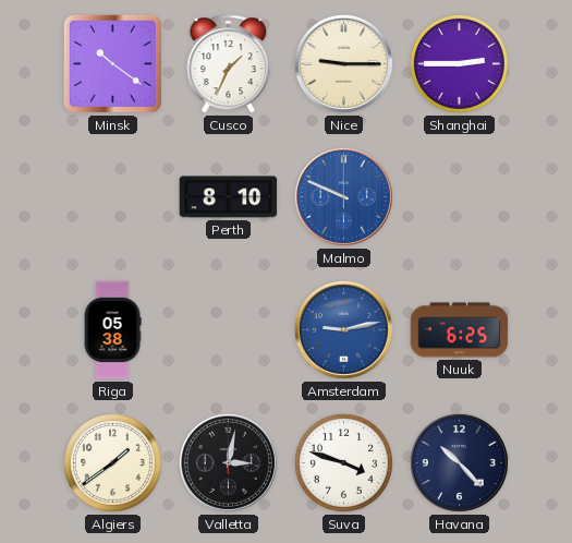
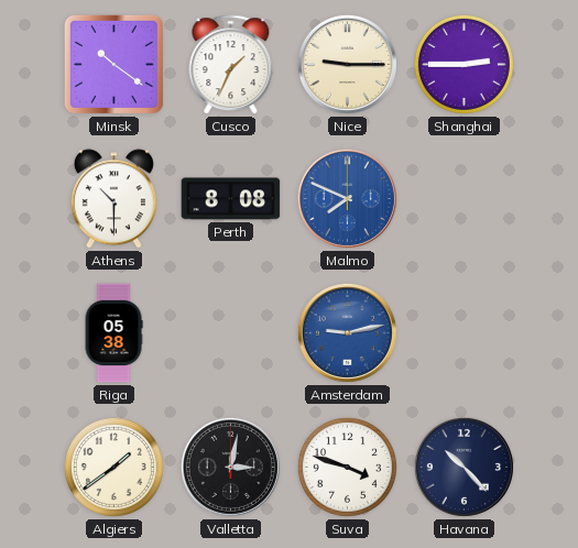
Athens: none -> 10:30 (113, 199)
Perth: 8:10 -> 8:08 (231, 199)
Malmo: 9:49 -> 7:49 (347, 198)
Nuuk: 6:25 -> none (460, 330)
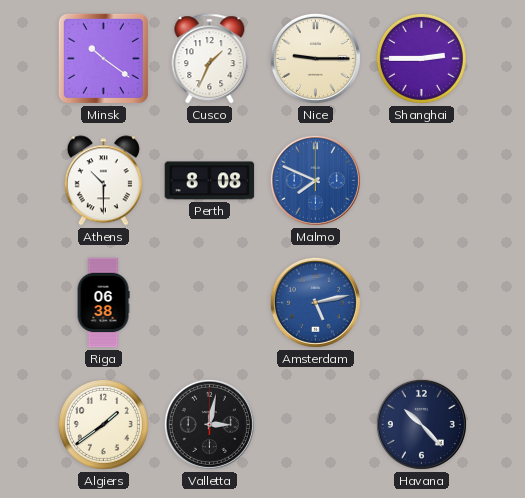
Riga: 05:38 -> 06:38 (103, 303)
Amsterdam: 9:13 -> 5:13 (315, 302)
Suva: 3:48 -> none (347, 467)
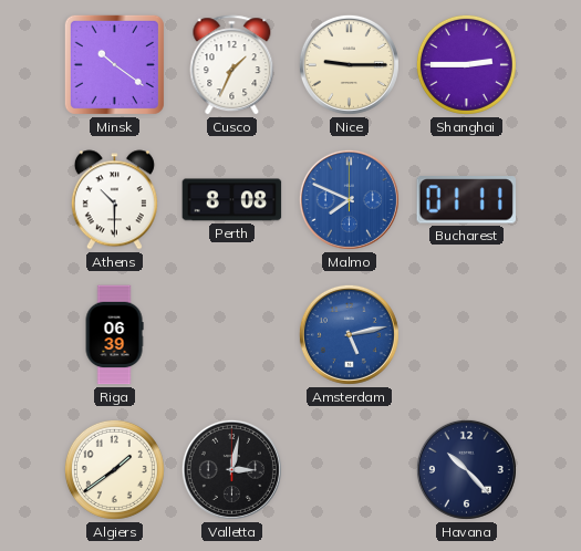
Bucharest: none -> 01:11 (466, 200)
Riga: 06:38 -> 06:39 (114, 335)
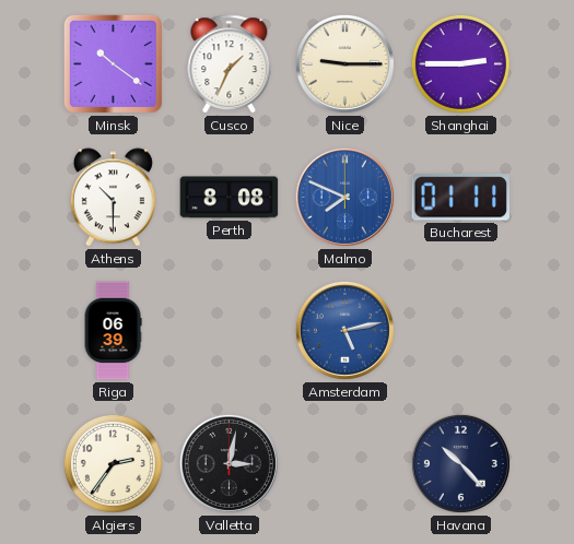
Algiers: 1:39 -> 2:36 (113, 463)
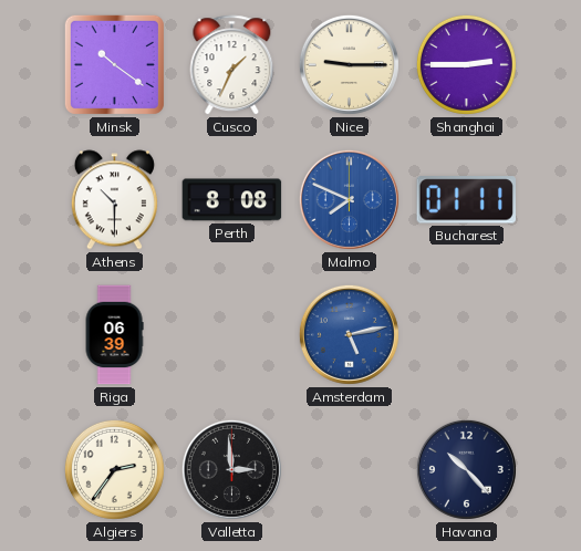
Valletta: 3:02 -> 2:59 (231, 469)
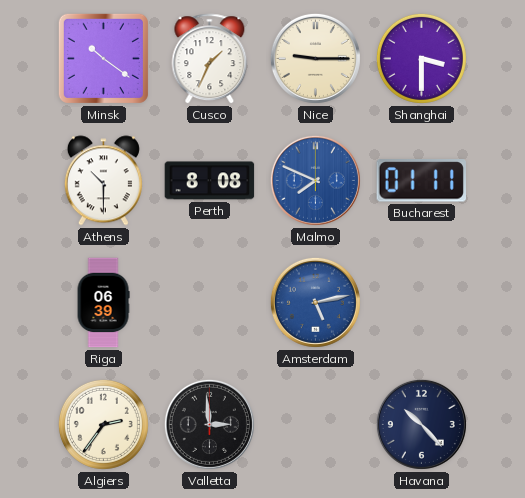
Shanghai: 2:45 -> 3:30 (421, 58)
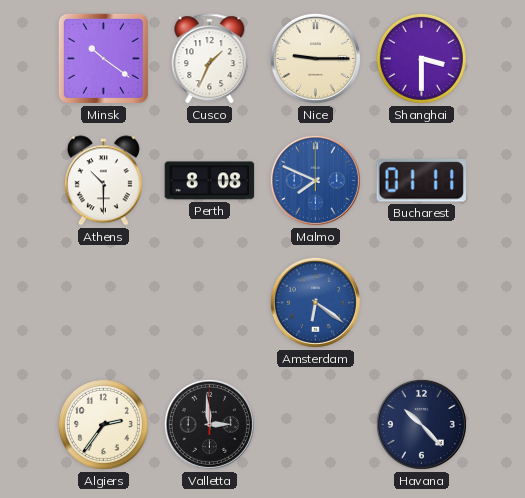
Riga: 06:39 -> none (103, 303)
Amsterdam: 5:13 -> 6:21 (315, 302)
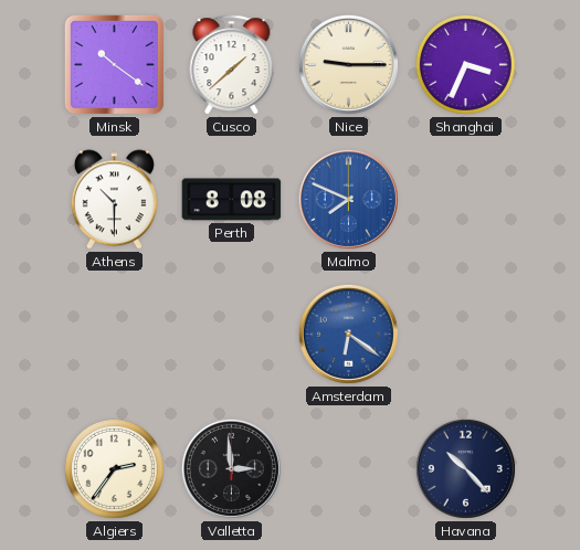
Cusco: 1:34 -> 1:38 (232, 65)
Shanghai: 3:30 -> 3:34 (465, 64)
Bucharest: 01:11 -> none (421, 181)
